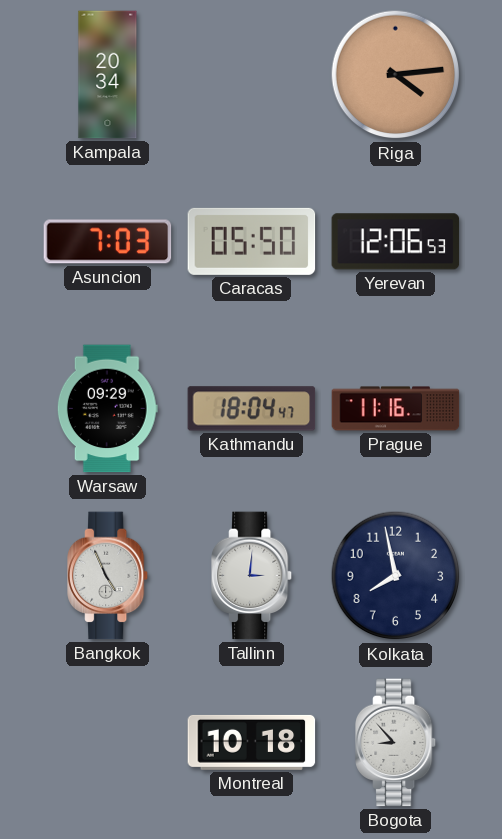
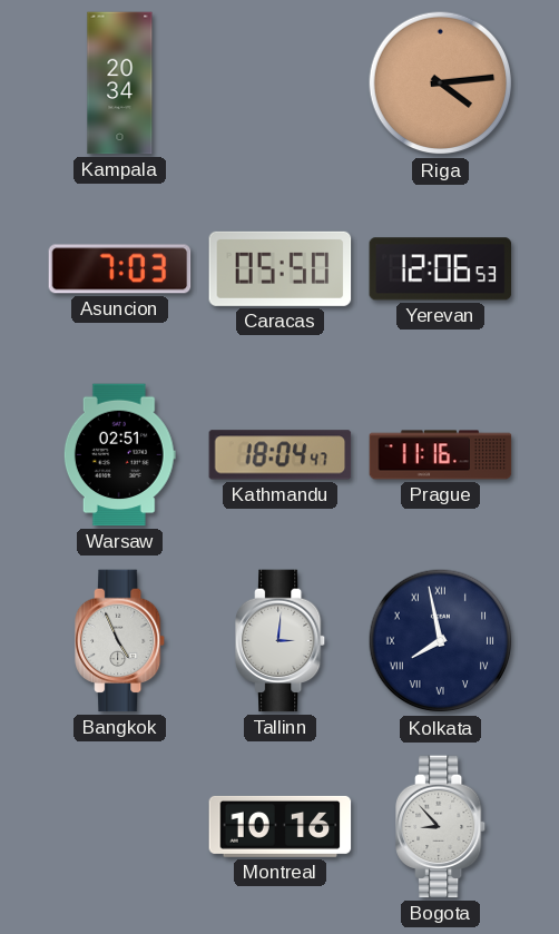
Warsaw: 09:29 -> 02:51 (119, 455)
Kolkata numerals: Arabic -> Roman (441, 641)
Montreal: 10:18 -> 10:16 (281, 826)
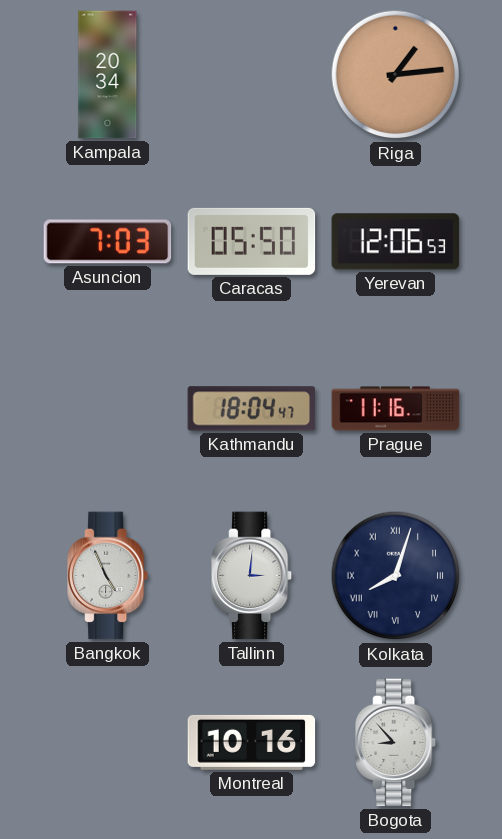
Riga: 4:14 -> 1:14 (396, 75)
Warsaw: 02:51 -> none (119, 455)
Kolkata: 7:58 -> 8:03 (396, 576)
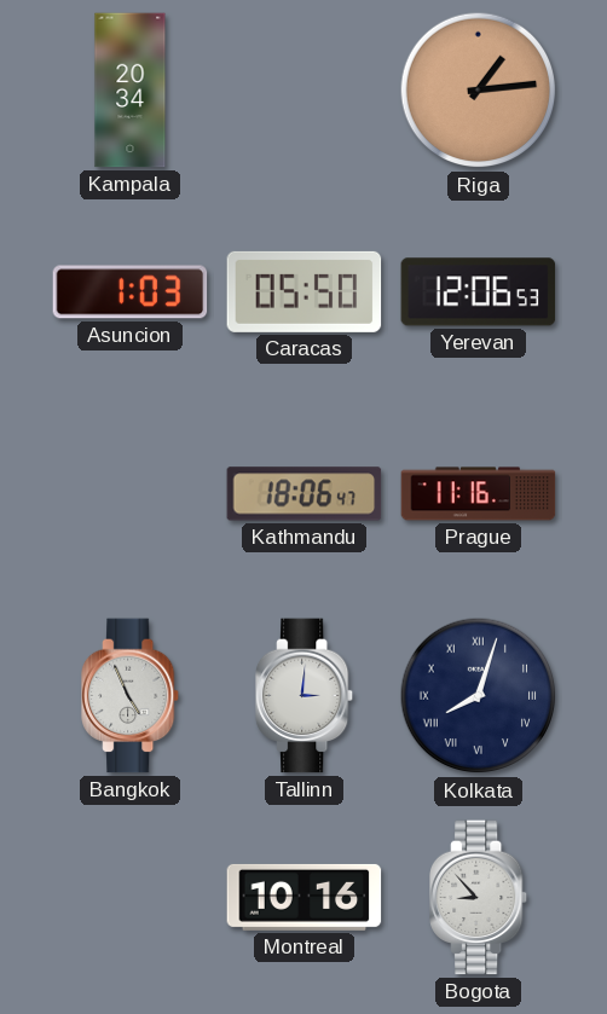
Asuncion: 7:03 -> 1:03 (131, 292)
Kathmandu: 18:04 -> 18:06 (305, 494)
